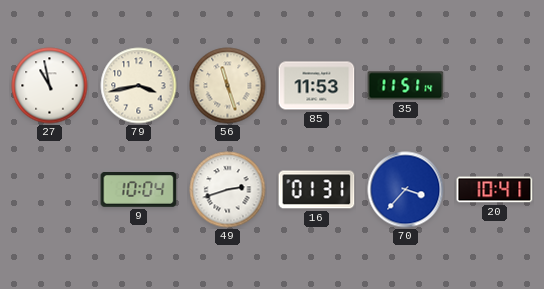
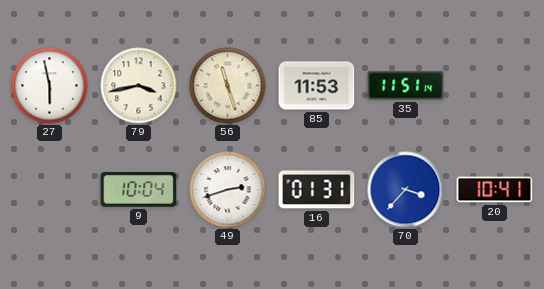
27: 10:58 -> 5:58 (50, 86)
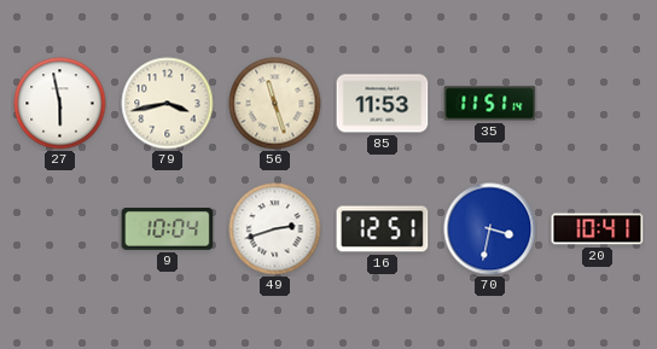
16: 01:31 -> 12:51 (383, 229)
70: 3:37 -> 3:32 (490, 229)
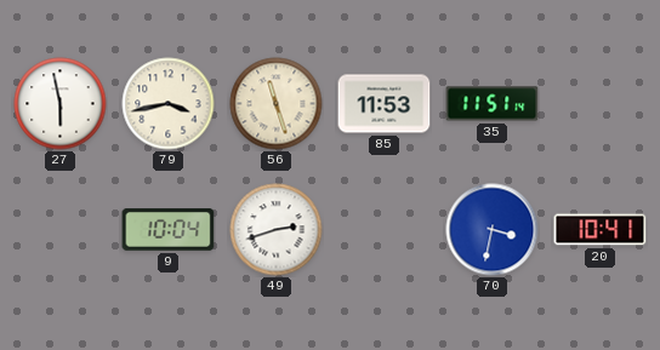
16: 12:51 -> none (383, 229)
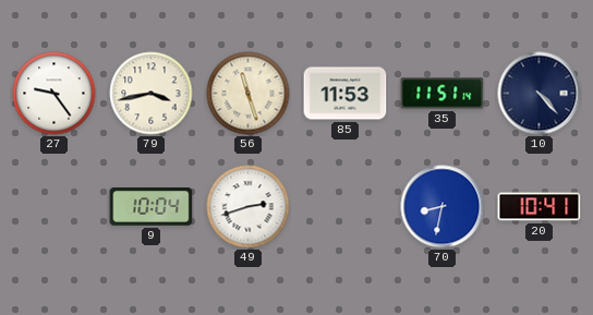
27: 5:58 -> 9:24 (55, 94)
10: none -> 4:23 (540, 94)
70: 3:32 -> 8:32 (443, 207)
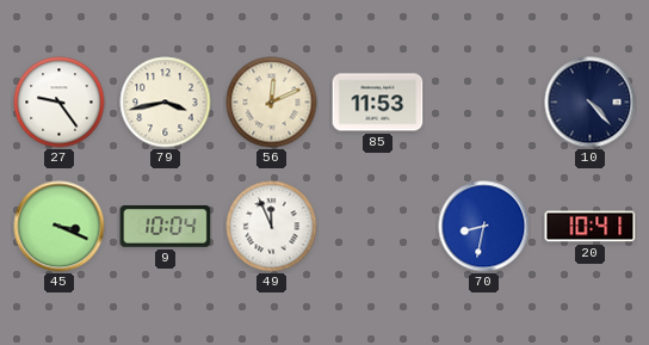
56: 11:27 -> 12:11 (272, 103)
35: 11:51 -> none (443, 94)
45: none -> 3:19 (60, 227)
49: 2:42 -> 11:56 (272, 227)
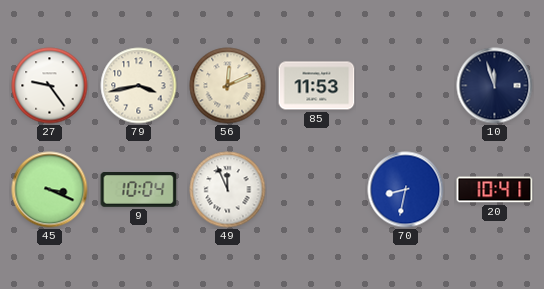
10: 4:23 -> 11:57 (495, 86)
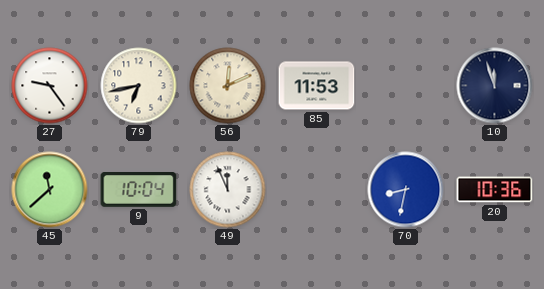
79: 3:43 -> 6:43 (139, 86)
45: 3:19 -> 11:38 (50, 190)
20: 10:41 -> 10:36 (495, 190)
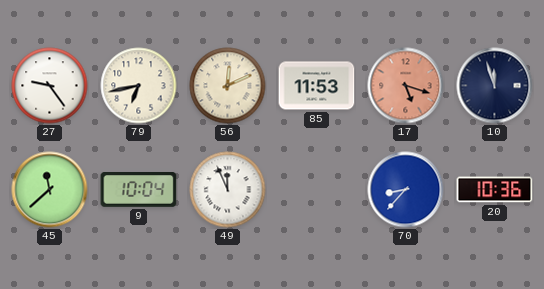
17: none -> 5:18 (406, 86)
70: 8:32 -> 8:37 (406, 190)
